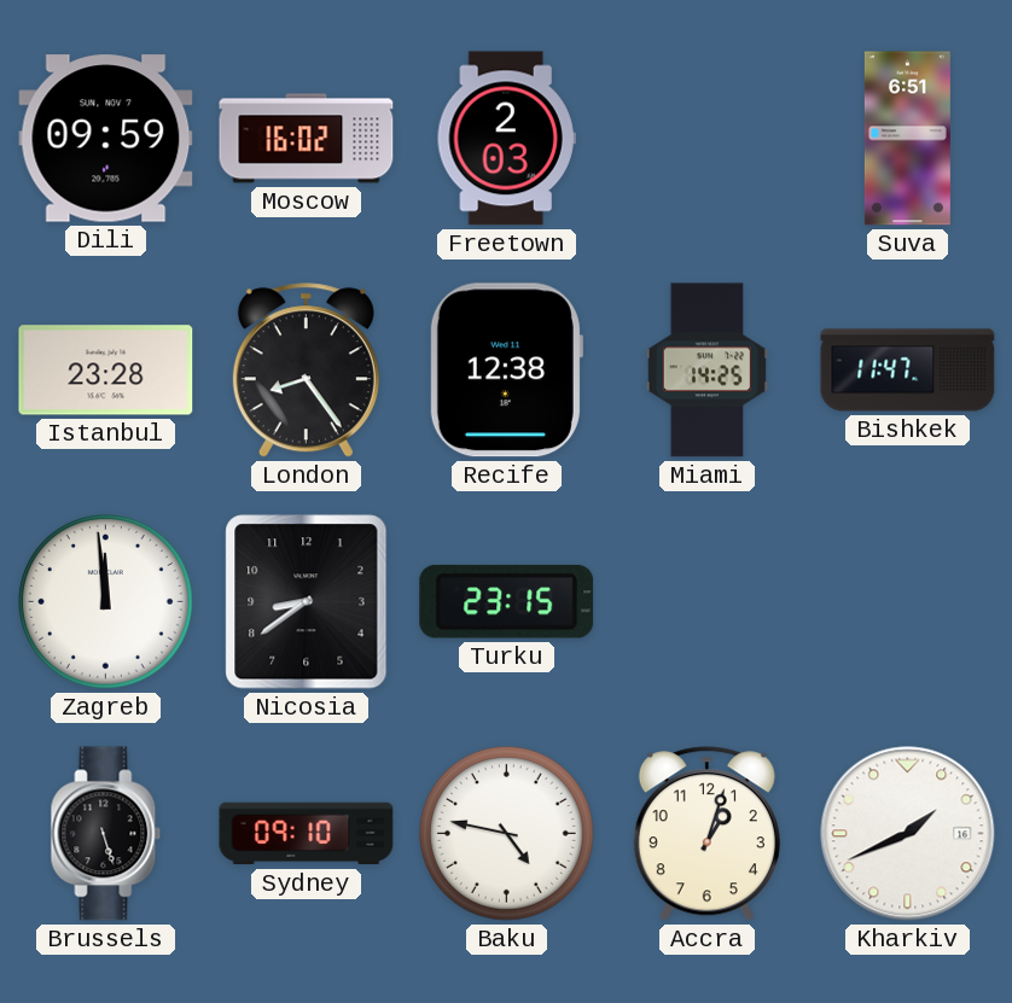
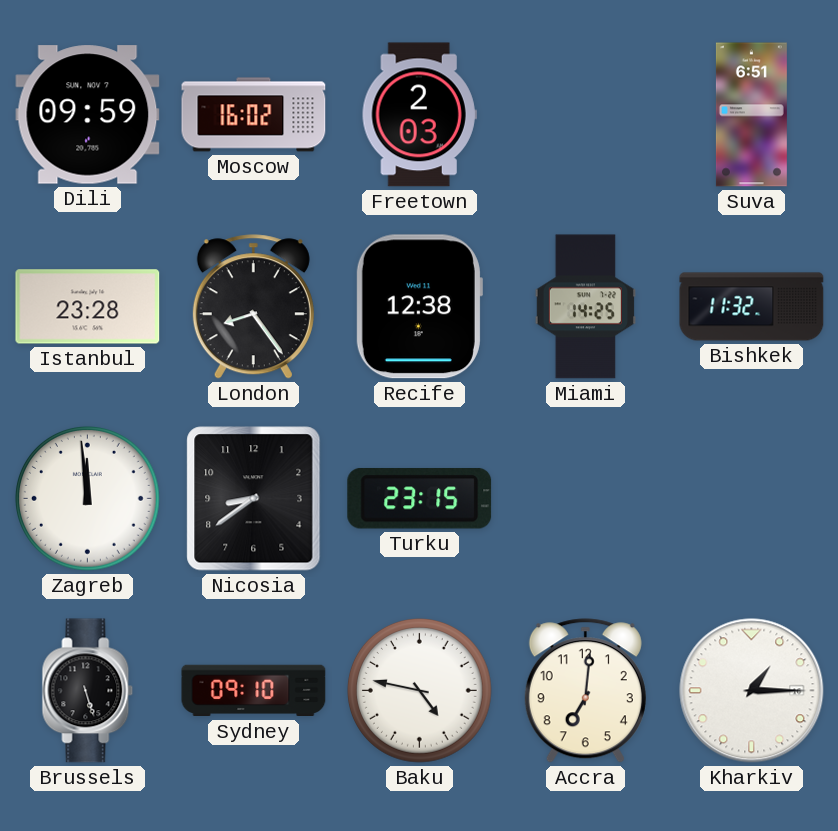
Bishkek: 11:47 -> 11:32 (752, 307)
Accra: 1:03 -> 7:01 (585, 691)
Kharkiv: 1:41 -> 1:15 (752, 691)
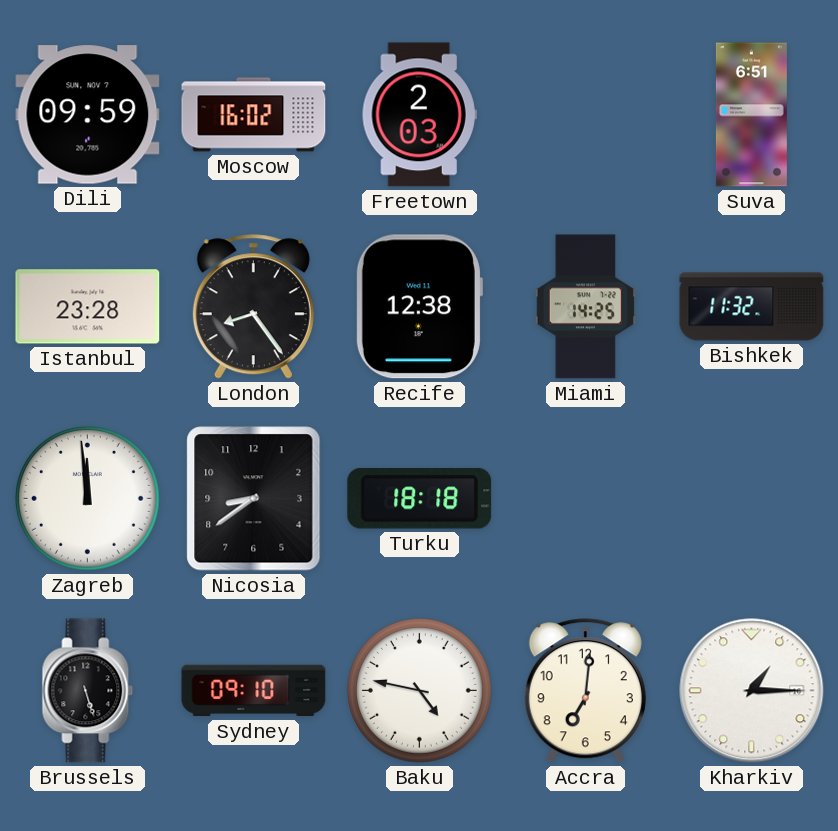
Turku: 23:15 -> 18:18 (420, 498)
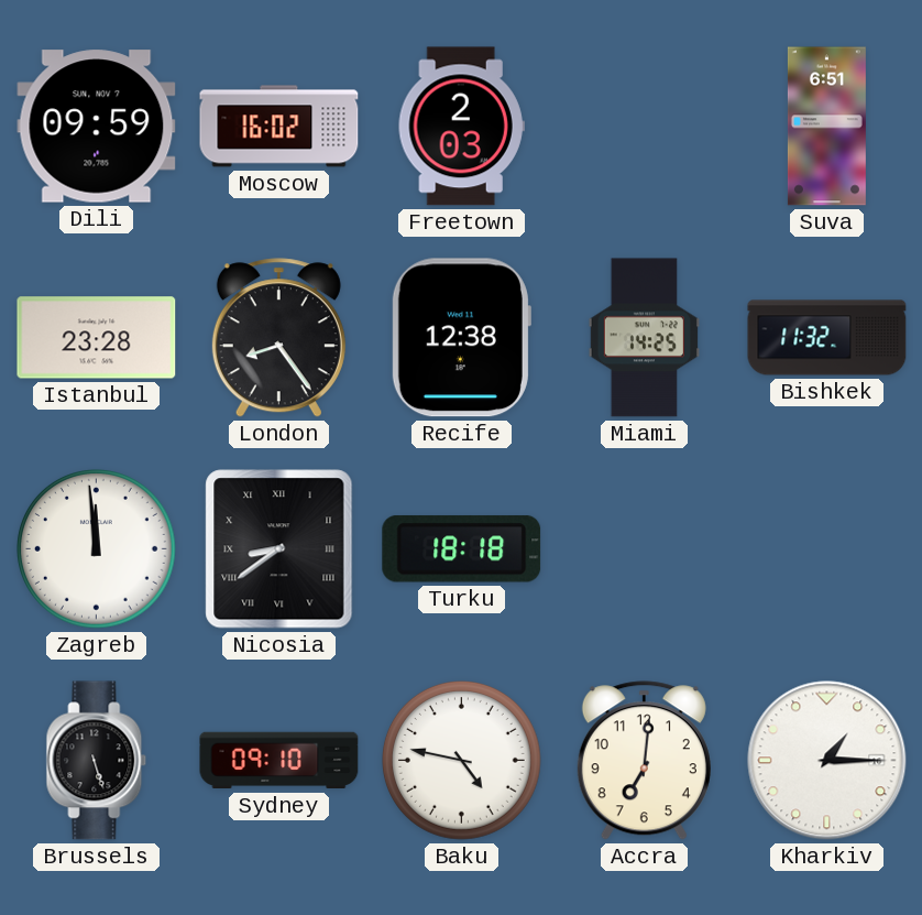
Nicosia numerals: Arabic -> Roman (279, 549)
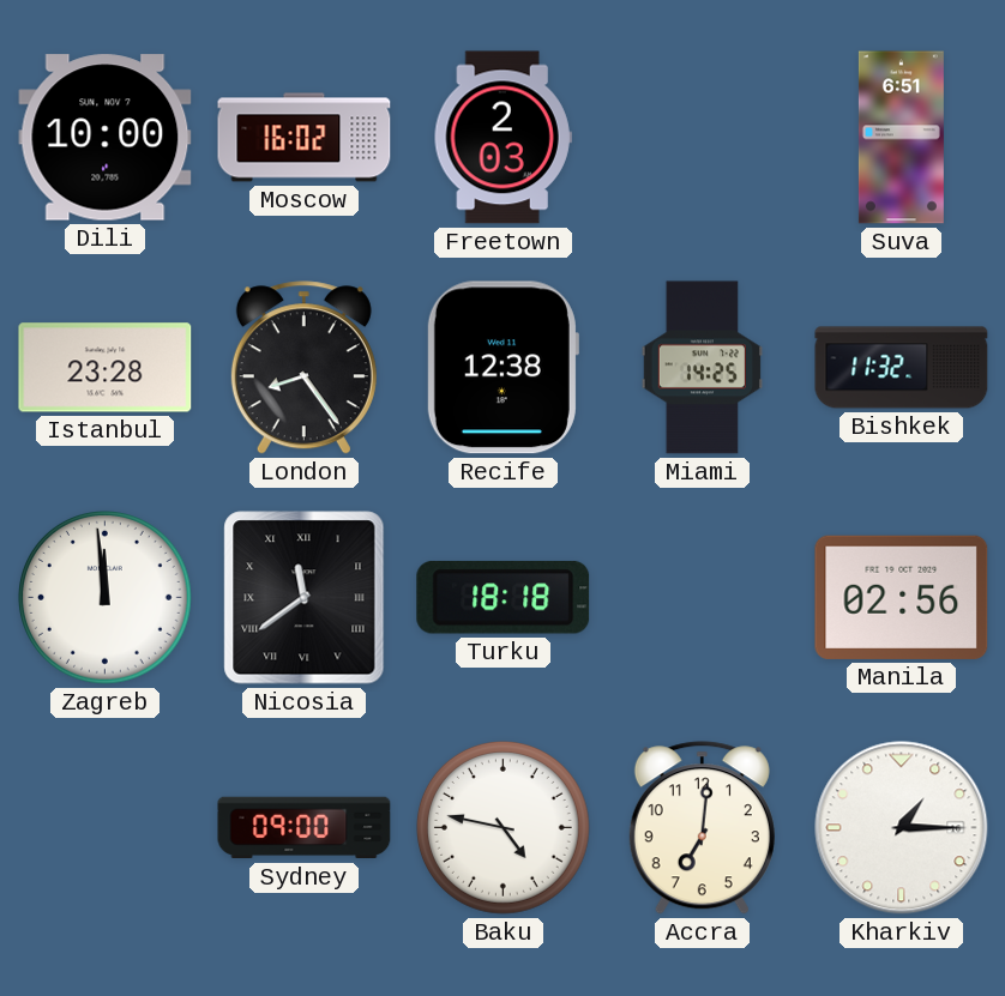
Dili: 09:59 -> 10:00 (106, 138)
Nicosia: 8:39 -> 11:39 (305, 598)
Manila: none -> 02:56 (902, 597)
Brussels: 5:27 -> none (97, 761)
Sydney: 09:10 -> 09:00 (305, 828)
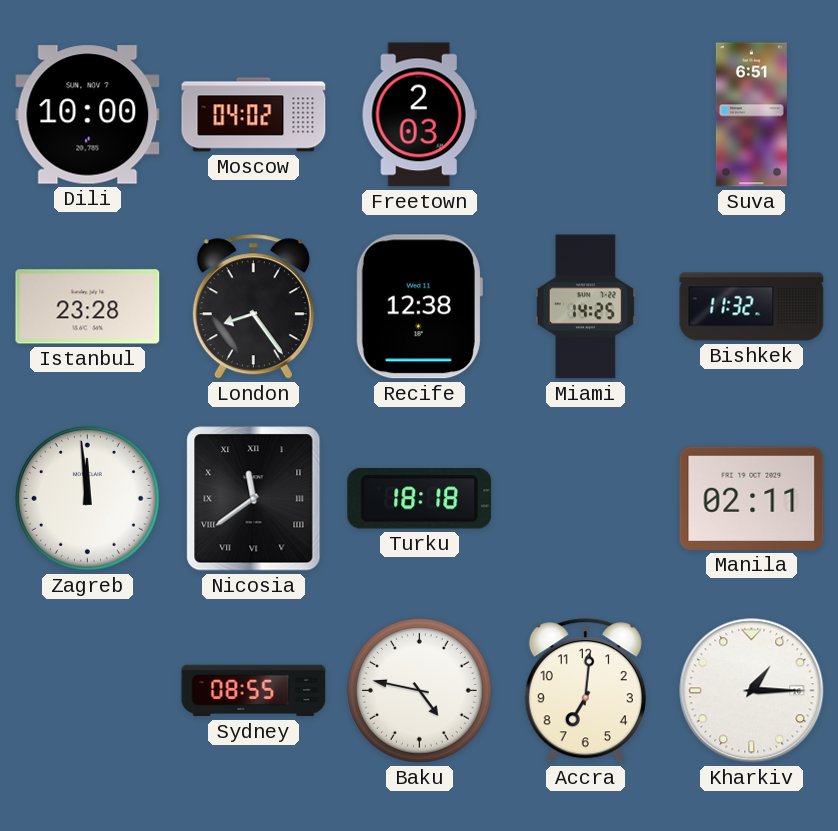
Moscow: 16:02 -> 04:02 (254, 115)
Manila: 02:56 -> 02:11 (752, 498)
Sydney: 09:00 -> 08:55 (254, 691)
